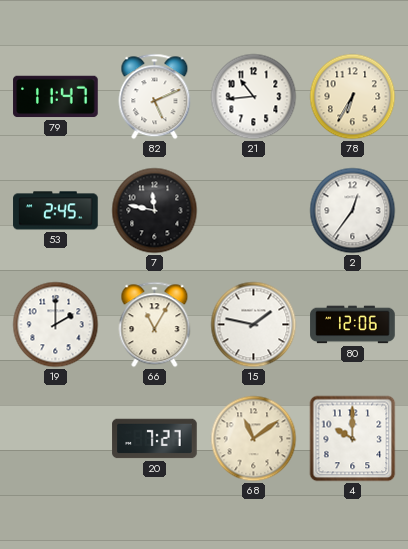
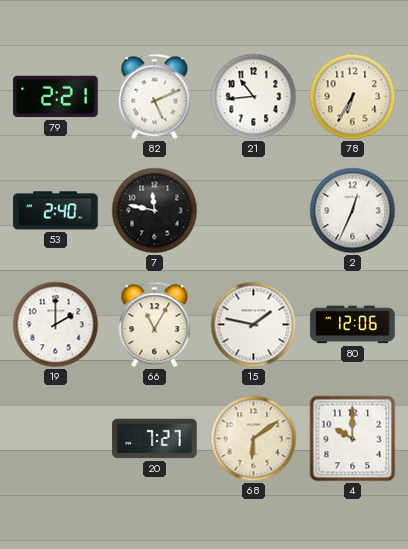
79: 11:47 -> 2:21 (56, 97)
53: 2:45 -> 2:40 (56, 211)
2: 12:36 -> 12:34 (353, 211)
68: 11:09 -> 6:09 (254, 439)
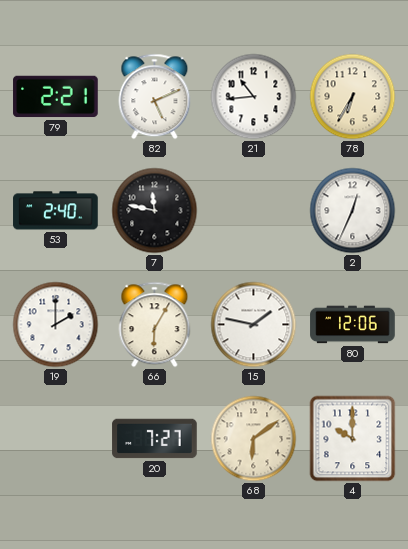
66: 11:05 -> 6:05 (155, 325)
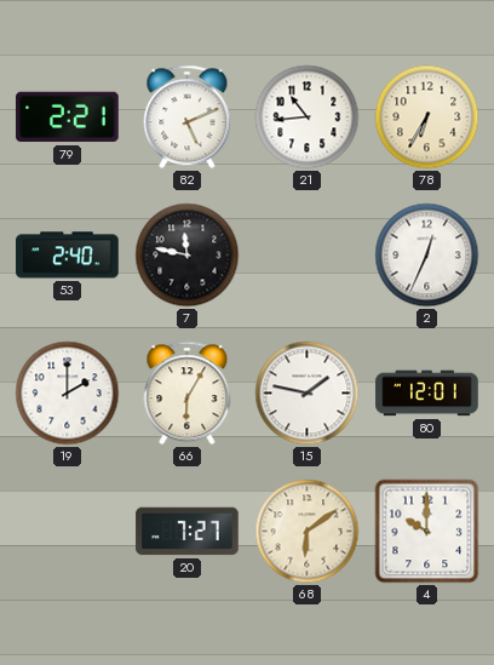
80: 12:06 -> 12:01 (427, 394)
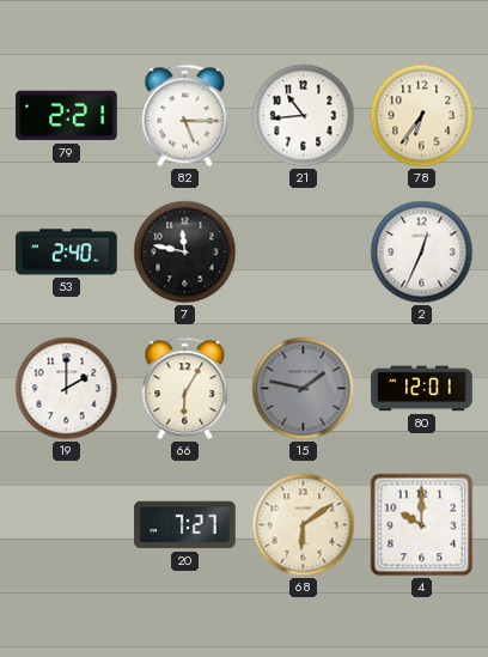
82: 5:11 -> 5:15 (185, 116)
78: 6:35 -> 6:36 (422, 116)
15 dial: white -> grey (304, 389)
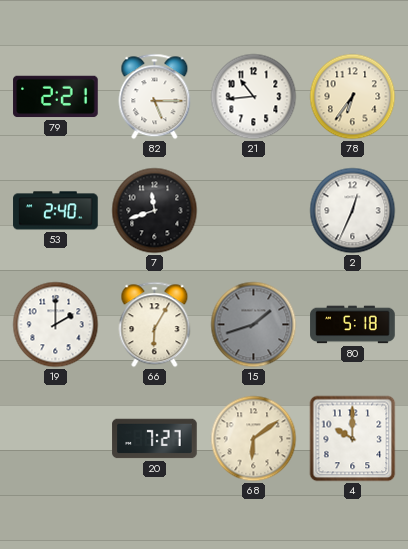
7: 11:47 -> 11:42 (155, 211)
15: 1:47 -> 1:42 (254, 325)
80: 12:01 -> 5:18 (353, 325)
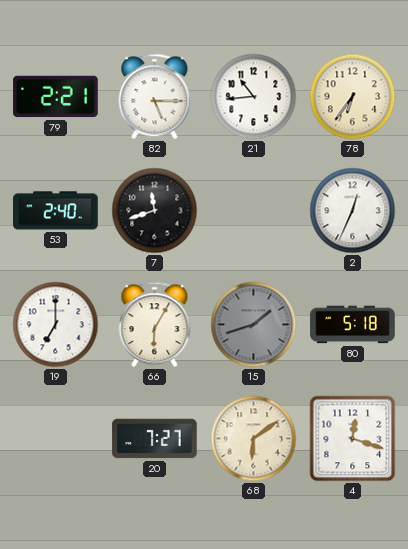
19: 2:00 -> 7:00 (56, 325)
4: 10:00 -> 12:18 (353, 439)
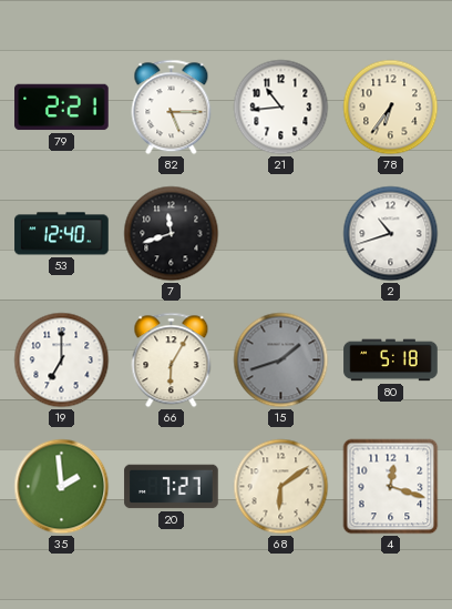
53: 2:40 -> 12:40 (62, 234)
2: 12:34 -> 10:42 (391, 234)
35: none -> 1:59 (62, 487)
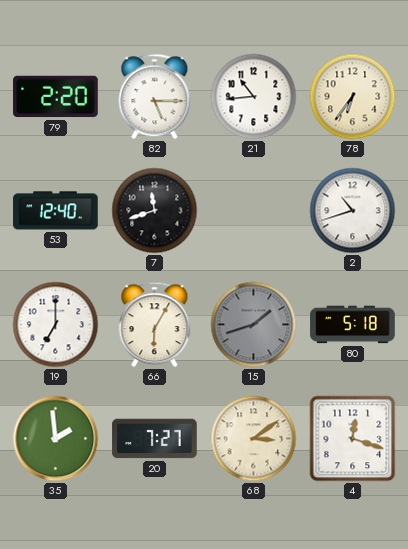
79: 2:21 -> 2:20 (56, 97)
68: 6:09 -> 3:09 (254, 439)
